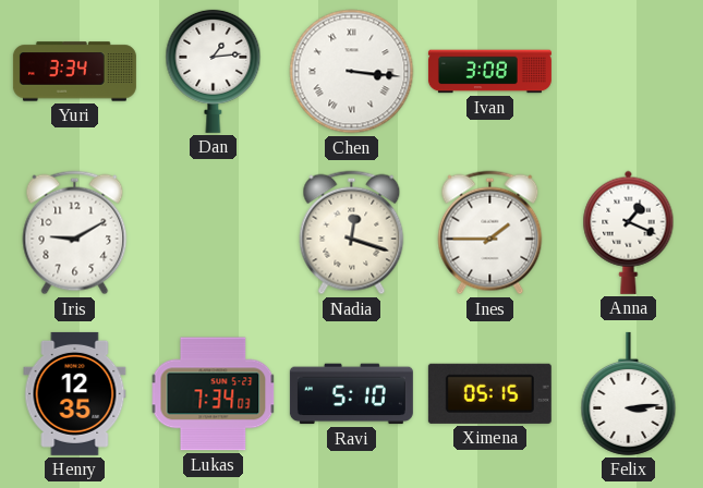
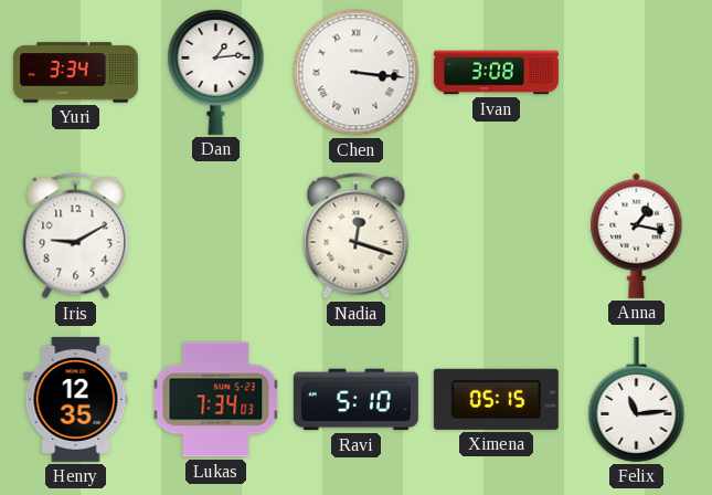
Ines: 1:45 -> none (490, 233)
Anna: 1:19 -> 1:17 (637, 235)
Felix: 3:14 -> 11:14 (637, 399)
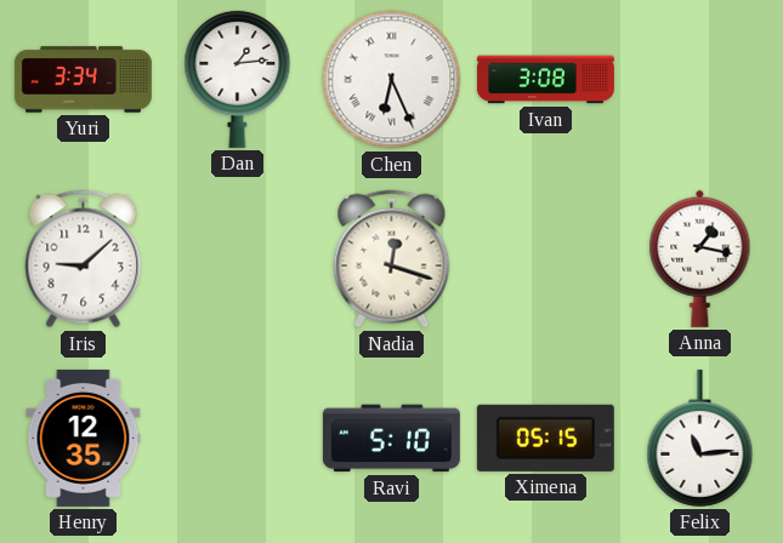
Chen: 3:16 -> 6:26 (392, 80)
Iris: 9:10 -> 9:08 (84, 259)
Lukas: 7:34 -> none (216, 400)
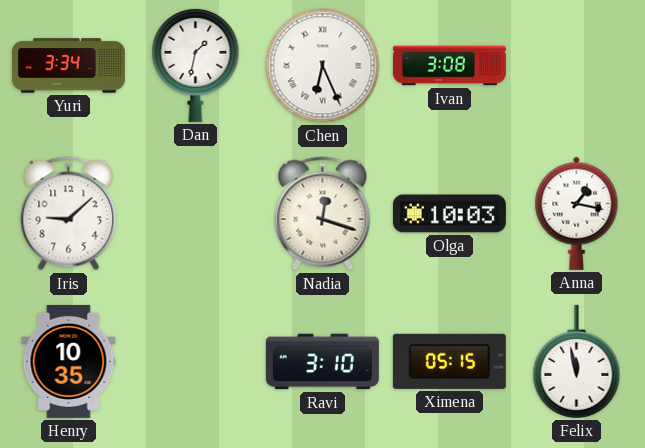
Dan: 1:14 -> 1:32 (196, 65)
Olga: none -> 10:03 (449, 214)
Henry: 12:35 -> 10:35 (69, 361)
Ravi: 5:10 -> 3:10 (322, 362)
Felix: 11:14 -> 11:58 (577, 361)
